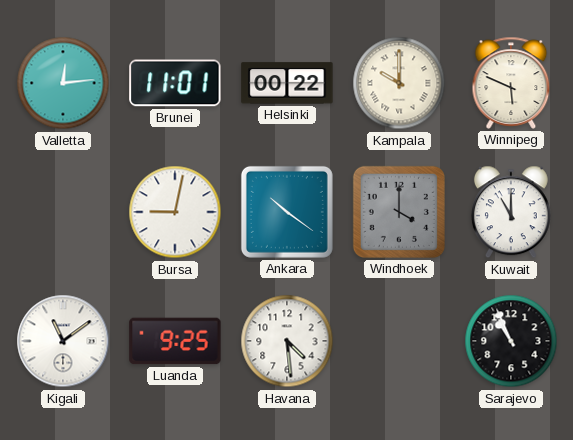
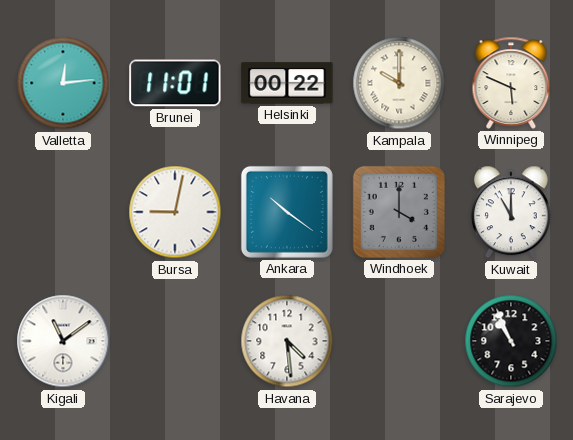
Luanda: 9:25 -> none (175, 341)
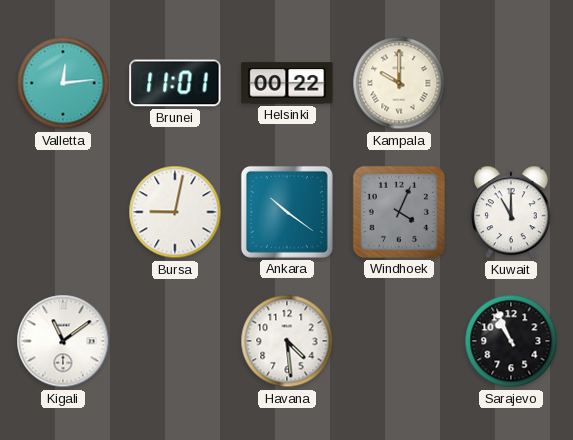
Winnipeg: 5:49 -> none (511, 83)
Windhoek: 4:00 -> 4:04 (399, 212)
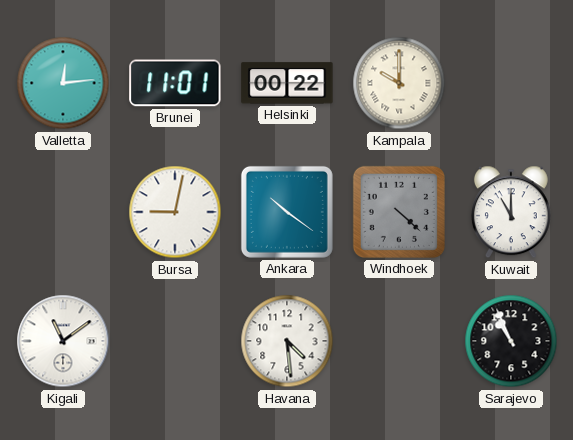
Windhoek: 4:04 -> 4:22 (399, 212)
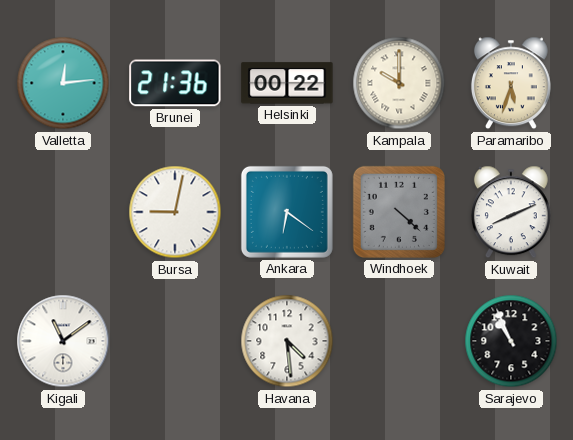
Brunei: 11:01 -> 21:36 (175, 83)
Paramaribo: none -> 5:33 (511, 83)
Ankara: 10:21 -> 6:21 (287, 212)
Kuwait: 11:00 -> 8:11 (511, 212)
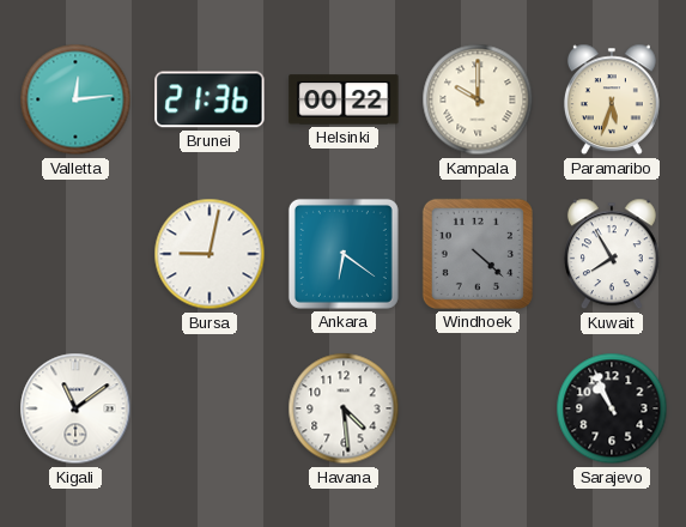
Kuwait: 8:11 -> 7:55 (612, 254)
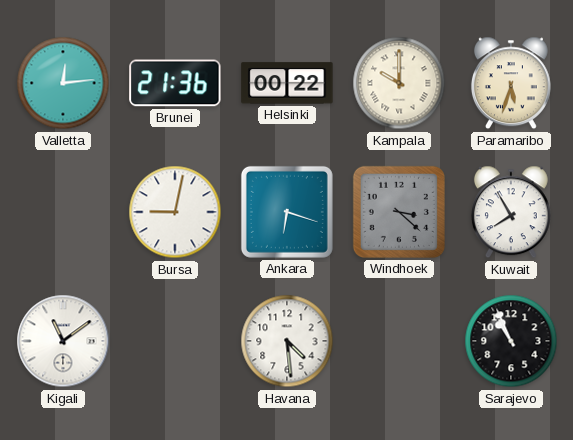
Ankara: 6:21 -> 6:18 (287, 212)
Windhoek: 4:22 -> 3:22 (399, 212)
